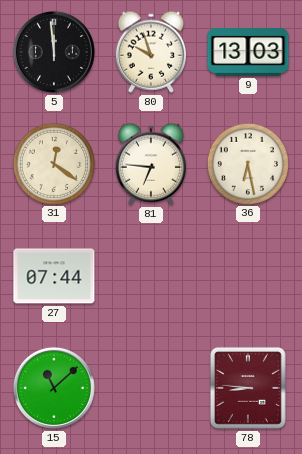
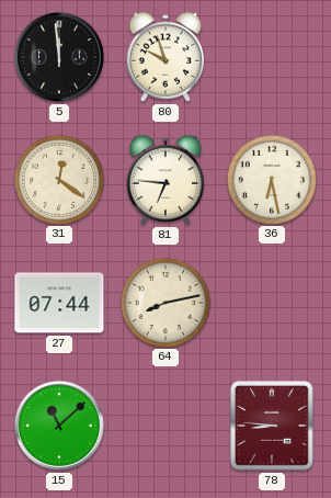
9: 13:03 -> none (248, 52)
64: none -> 8:13 (164, 302)
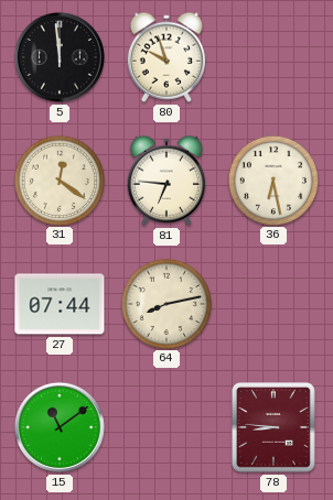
15: 11:08 -> 11:09 (60, 427)
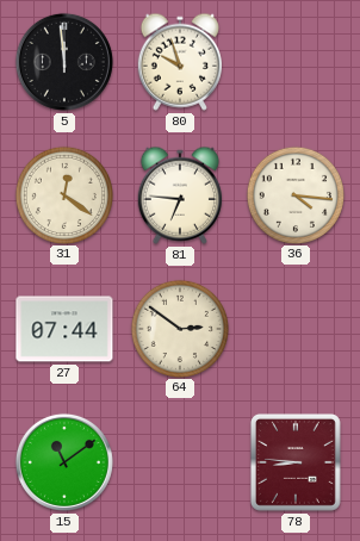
36: 6:28 -> 4:16 (294, 194)
64: 8:13 -> 2:51 (179, 328)
